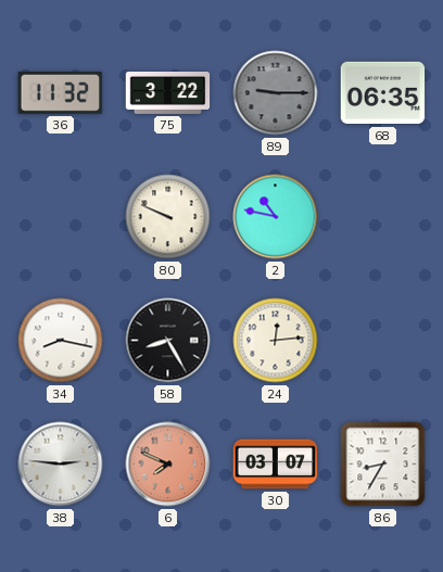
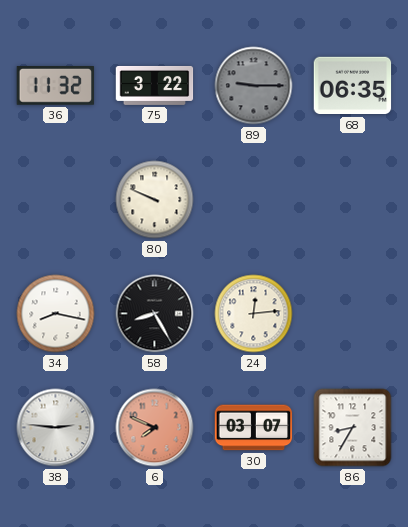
2: 10:47 -> none (276, 217)
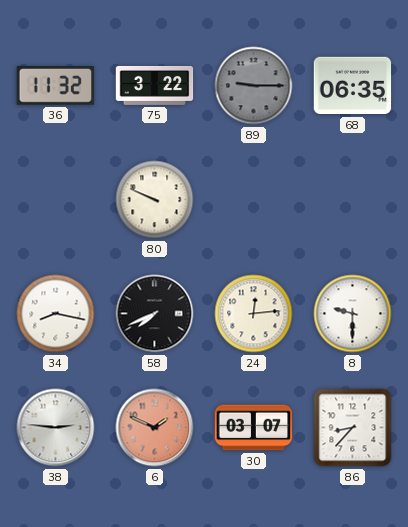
58: 8:25 -> 7:41 (155, 314)
8: none -> 9:30 (353, 314)
6: 7:49 -> 1:49 (155, 428)
86: 8:35 -> 8:37 (353, 428)
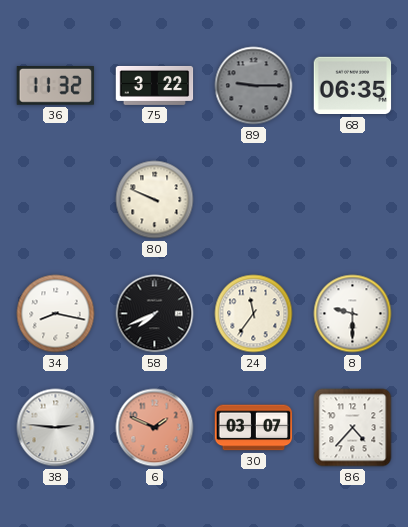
24: 12:14 -> 11:36 (254, 314)
86: 8:37 -> 4:37 (353, 428)
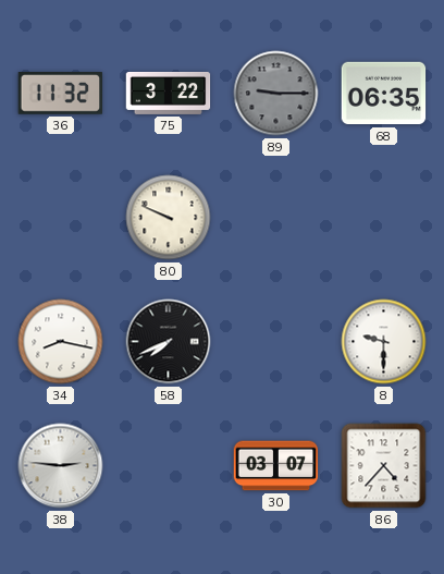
24: 11:36 -> none (254, 314)
6: 1:49 -> none (155, 428)
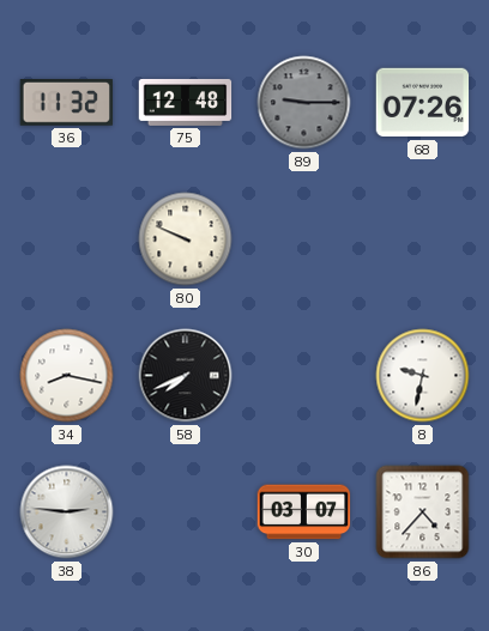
75: 3:22 -> 12:48 (186, 102)
68: 06:35 -> 07:26 (423, 103)
8: 9:30 -> 9:32 (423, 376)
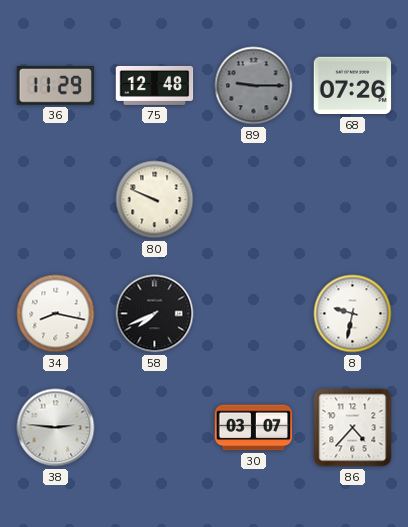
36: 11:32 -> 11:29 (56, 86)
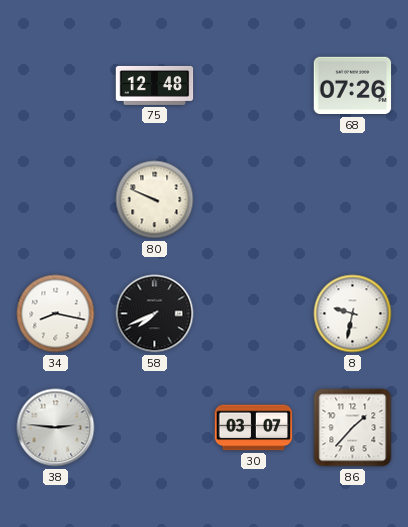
36: 11:29 -> none (56, 86)
89: 9:15 -> none (254, 86)
86: 4:37 -> 1:37 (353, 428)
